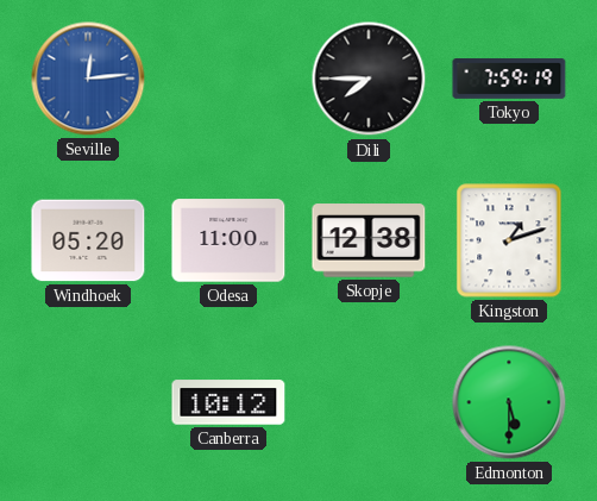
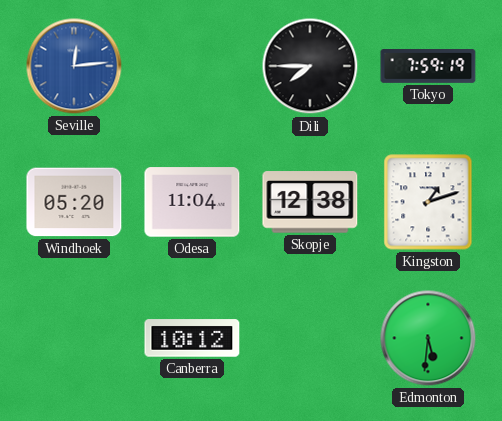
Odesa: 11:00 -> 11:04 (192, 202)
Edmonton: 5:30 -> 5:31 (428, 338)
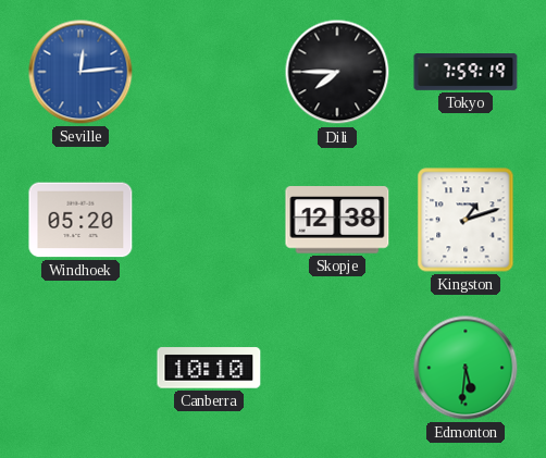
Odesa: 11:04 -> none (192, 202)
Canberra: 10:12 -> 10:10 (209, 368)
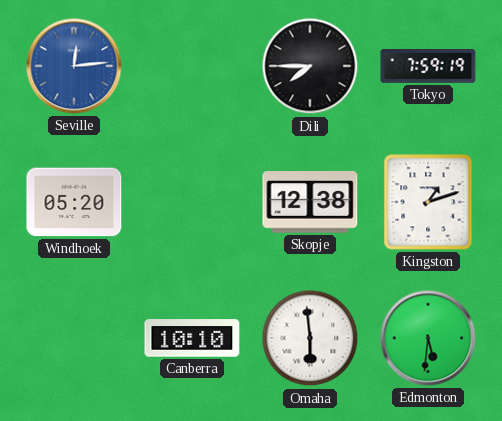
Omaha: none -> 5:59 (310, 338)
